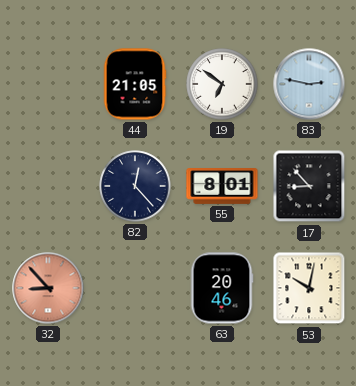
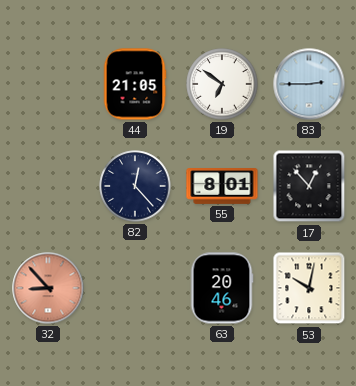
83: 2:47 -> 2:45 (309, 84)
17: 8:53 -> 12:53 (309, 186)
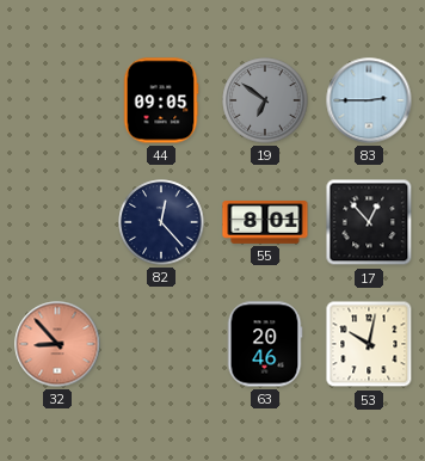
44: 21:05 -> 09:05 (161, 100)
19 dial: white -> grey (265, 100)
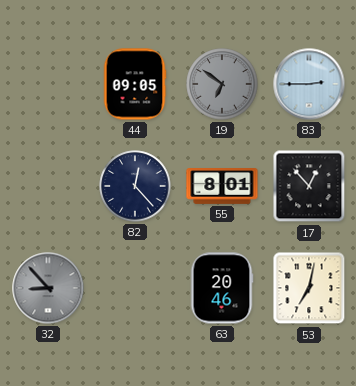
32 dial: salmon -> grey (48, 288)
53: 10:02 -> 7:02 (309, 288)
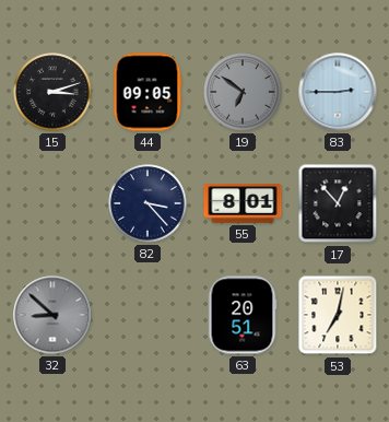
15: none -> 3:12 (52, 92)
82: 12:23 -> 3:23 (148, 203)
32: 8:53 -> 8:52 (52, 315)
63: 20:46 -> 20:51 (243, 315)
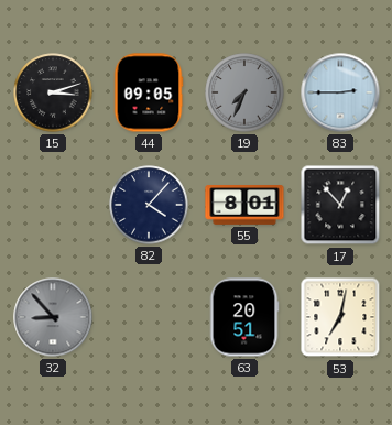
19: 6:51 -> 7:34 (244, 92)
82: 3:23 -> 4:07 (149, 205)
32: 8:52 -> 8:53 (53, 317)
